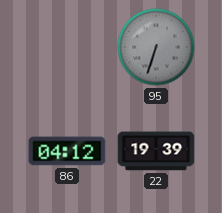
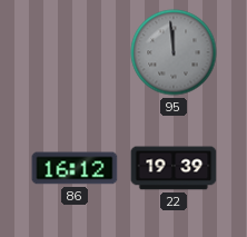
95: 6:33 -> 11:59 (174, 52)
86: 04:12 -> 16:12 (75, 168)
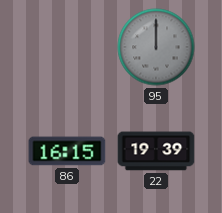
95: 11:59 -> 12:00 (156, 47)
86: 16:12 -> 16:15 (67, 151)
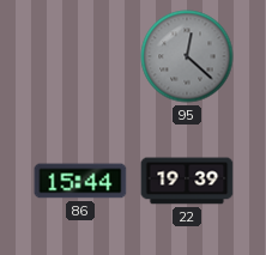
95: 12:00 -> 12:22 (187, 56)
86: 16:15 -> 15:44 (80, 181)
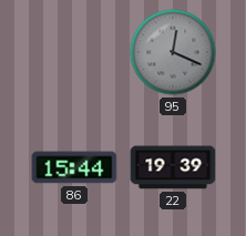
95: 12:22 -> 12:19 (173, 52)
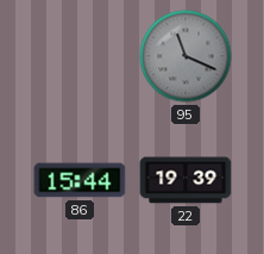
95: 12:19 -> 11:19 (186, 56)
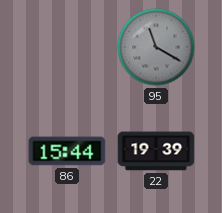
95: 11:19 -> 11:20 (156, 47)
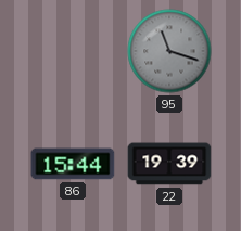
95: 11:20 -> 11:18 (169, 51)
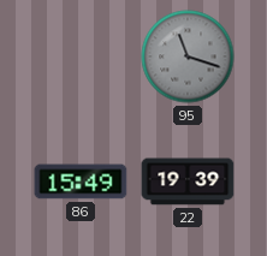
86: 15:44 -> 15:49 (81, 181)
